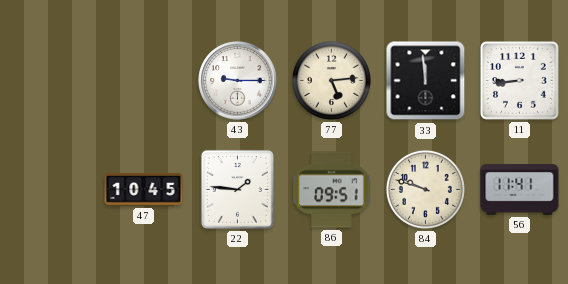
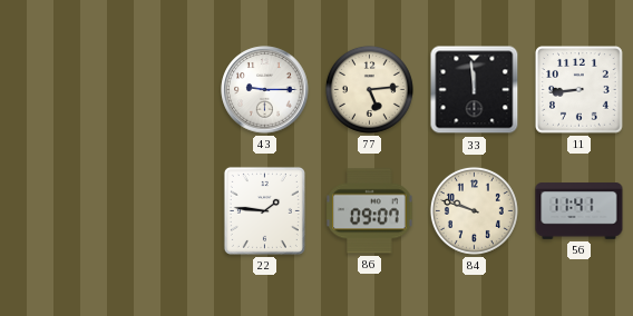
47: 10:45 -> none (144, 189)
86: 09:51 -> 09:07 (370, 211)
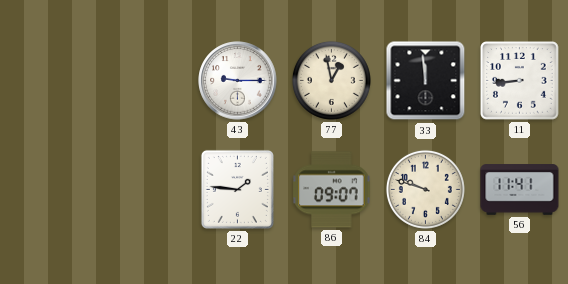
77: 5:14 -> 12:58 (331, 80)
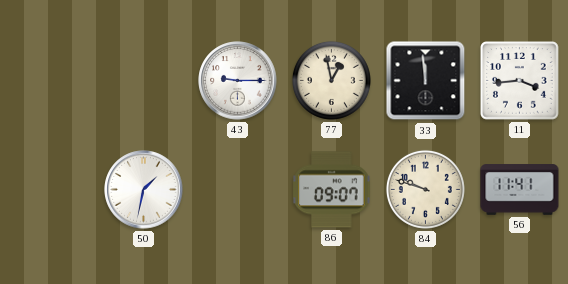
11: 8:44 -> 3:44 (520, 81)
50: none -> 1:32 (144, 190)
22: 1:46 -> none (237, 189)
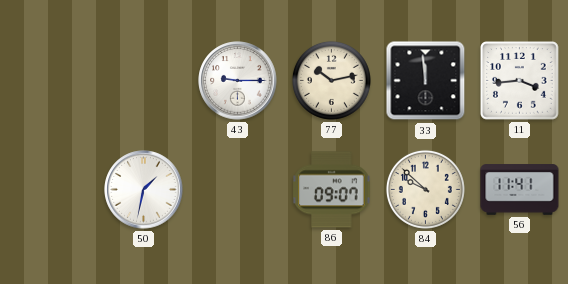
77: 12:58 -> 10:13 (331, 80)
84: 9:48 -> 9:52 (425, 189)
